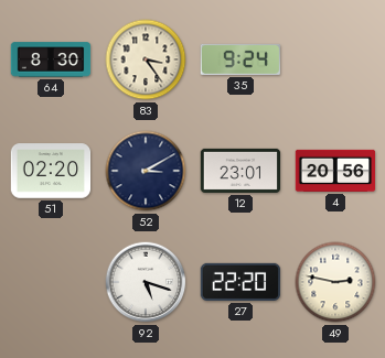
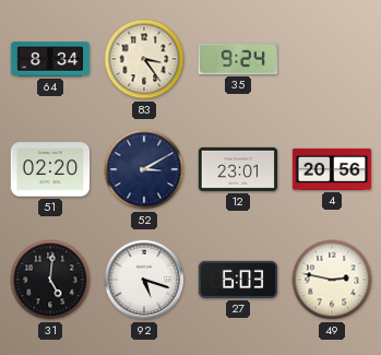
64: 8:30 -> 8:34 (50, 59)
31: none -> 5:01 (50, 280)
27: 22:20 -> 6:03 (238, 280)
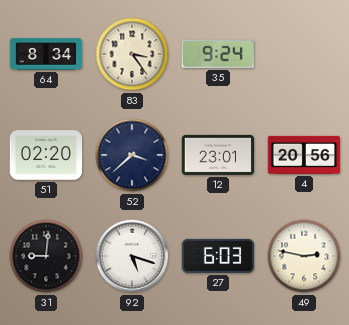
52: 3:10 -> 3:38 (132, 155)
31: 5:01 -> 9:01 (46, 256)
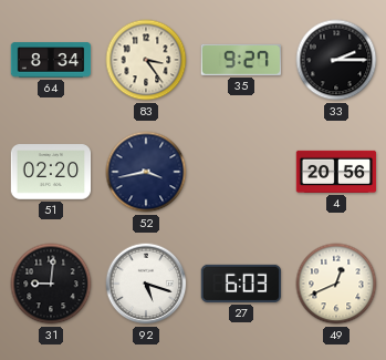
35: 9:24 -> 9:27 (240, 60)
33: none -> 2:15 (336, 60)
52: 3:38 -> 3:43 (146, 172)
12: 23:01 -> none (218, 155)
49: 2:47 -> 12:41 (336, 284)
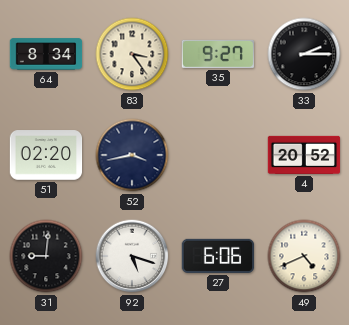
4: 20:56 -> 20:52 (304, 155)
27: 6:03 -> 6:06 (218, 256)
49: 12:41 -> 4:41 (304, 256)
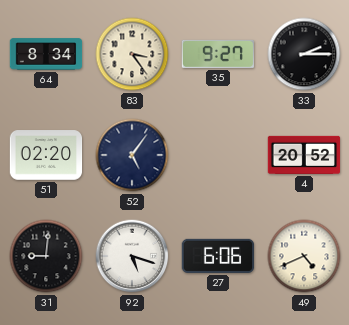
52: 3:43 -> 5:06 (132, 155)
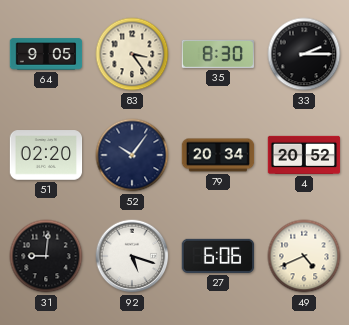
64: 8:34 -> 9:05 (46, 54)
35: 9:27 -> 8:30 (217, 54)
52: 5:06 -> 10:06 (132, 155)
79: none -> 20:34 (218, 155)
